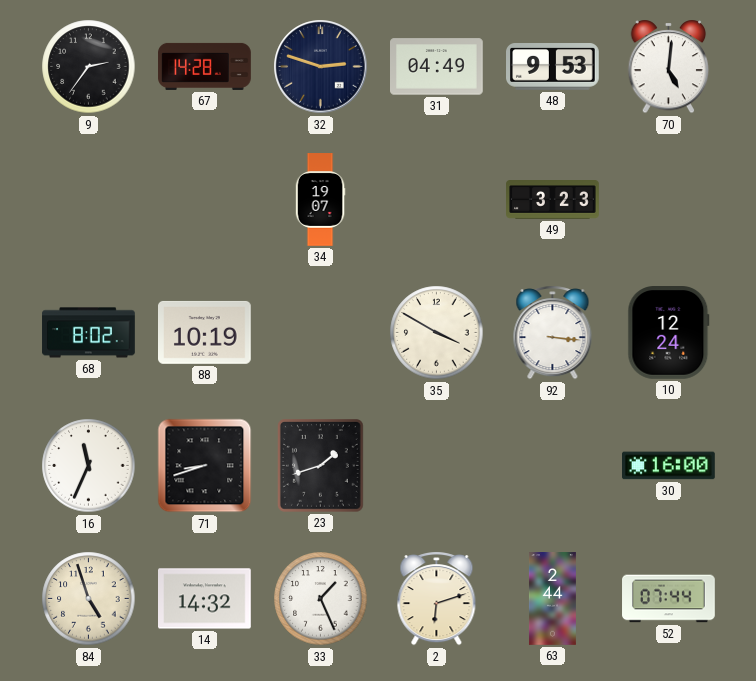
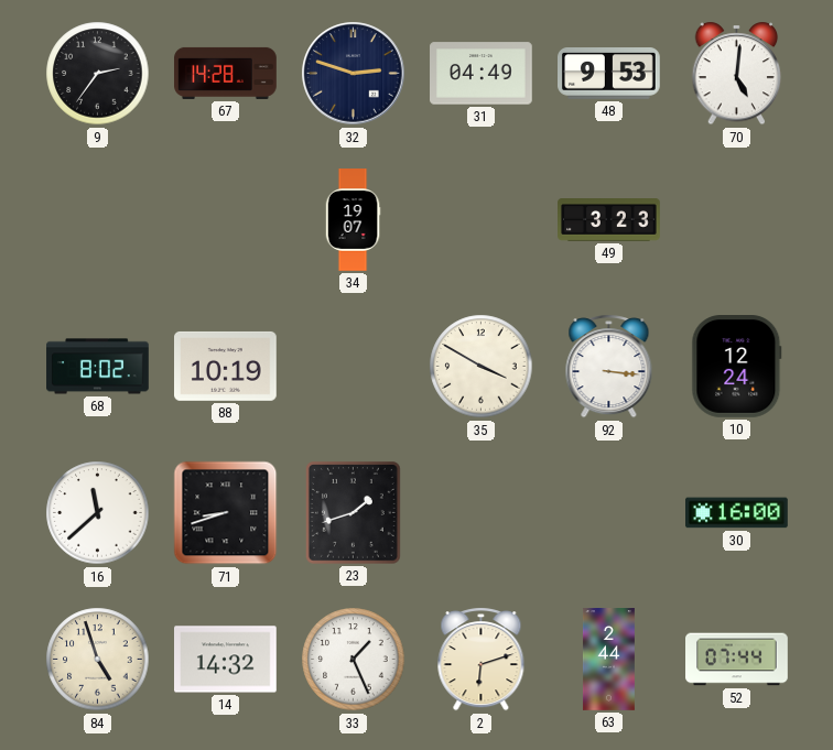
16: 11:34 -> 11:38 (98, 513)
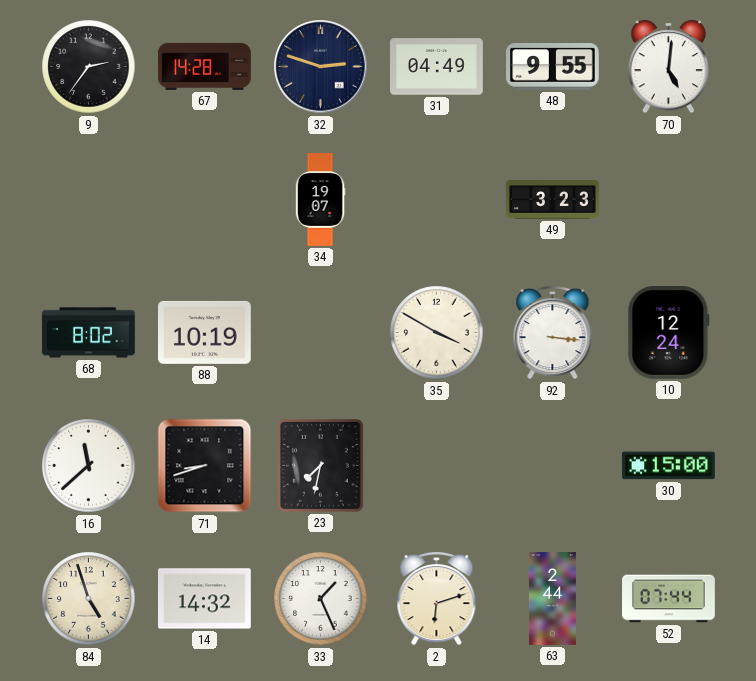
48: 9:53 -> 9:55 (553, 67)
23: 1:42 -> 7:32 (321, 466)
30: 16:00 -> 15:00 (669, 466)
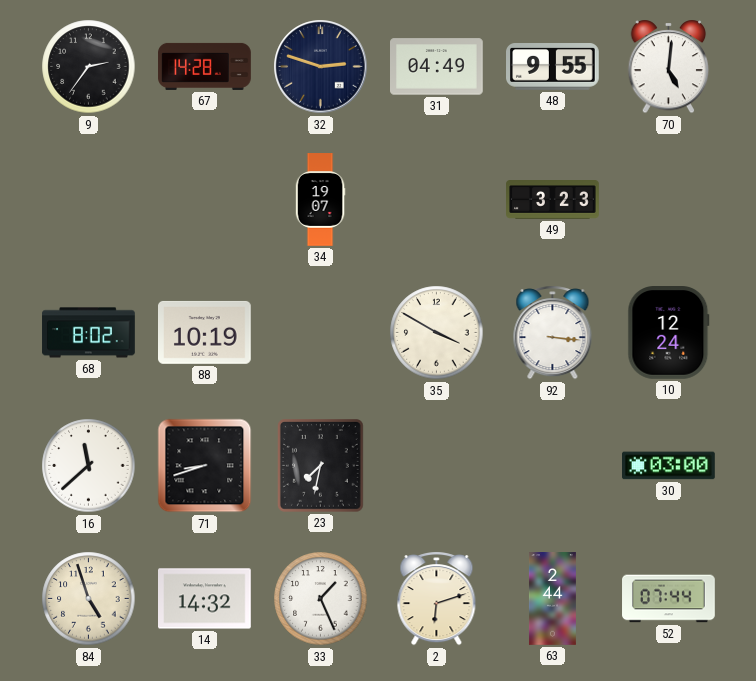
30: 15:00 -> 03:00 (669, 466)
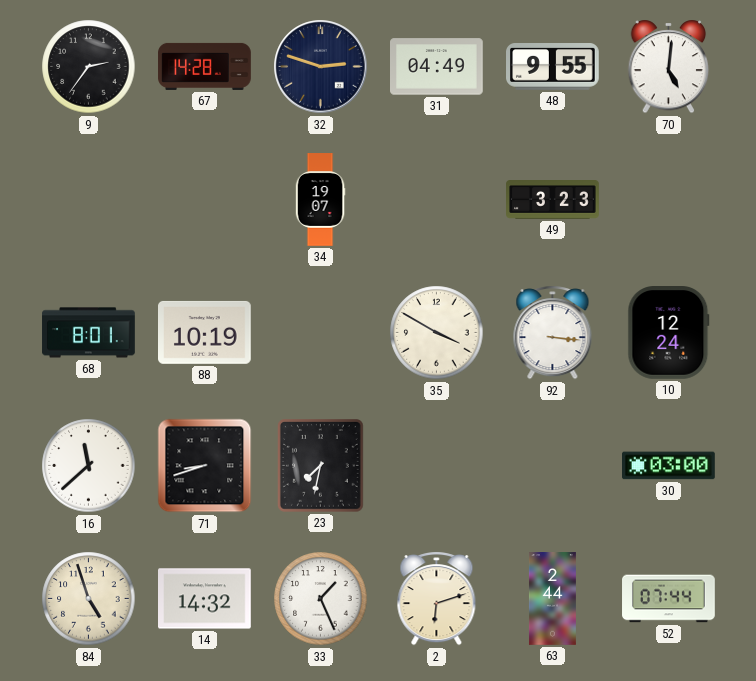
68: 8:02 -> 8:01 (89, 333)
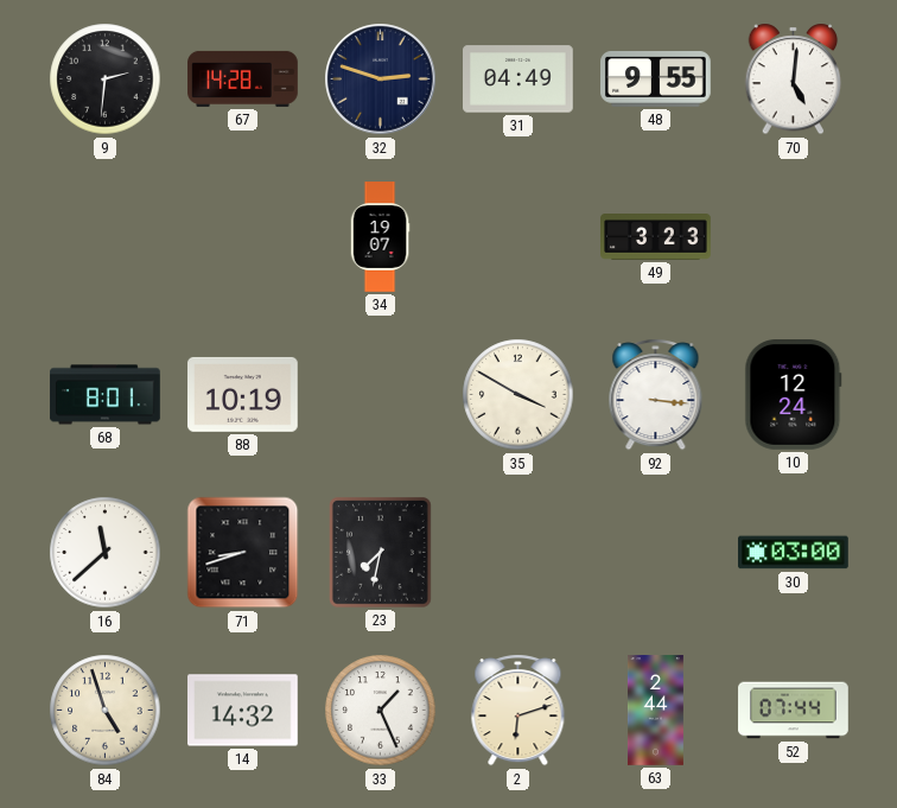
9: 2:36 -> 2:31 (106, 79)
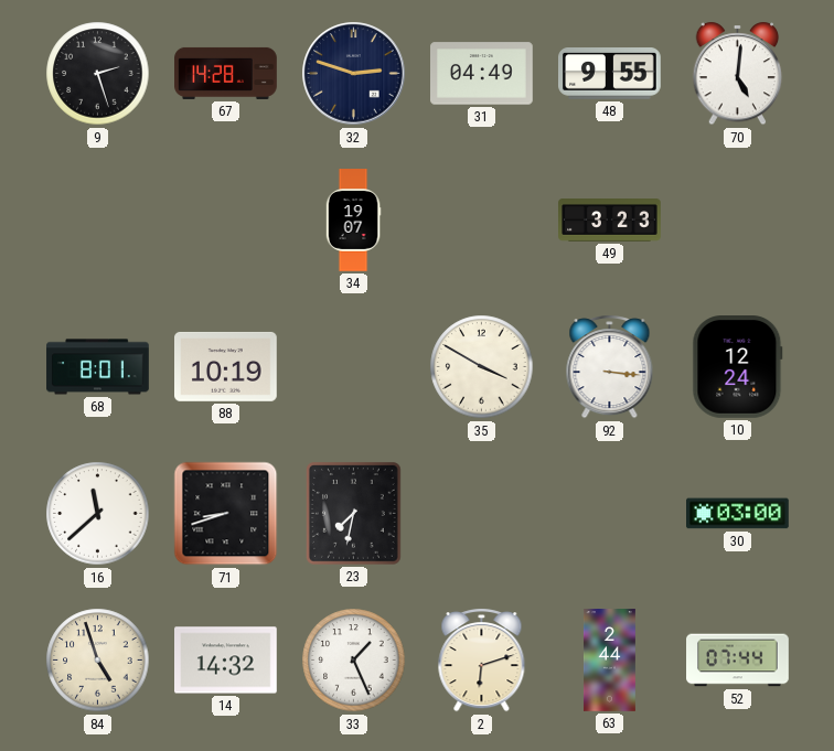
9: 2:31 -> 2:27 (98, 74)
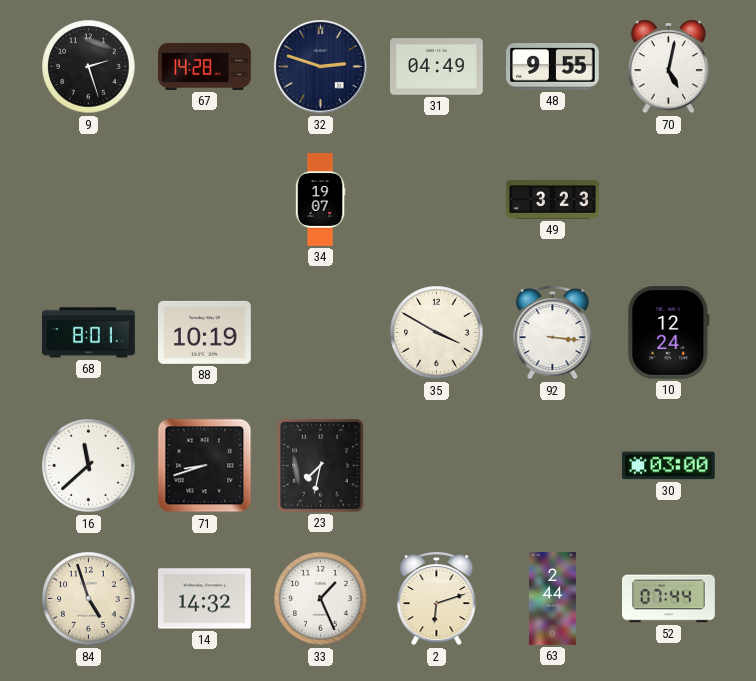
70: 5:01 -> 5:02 (669, 67)
